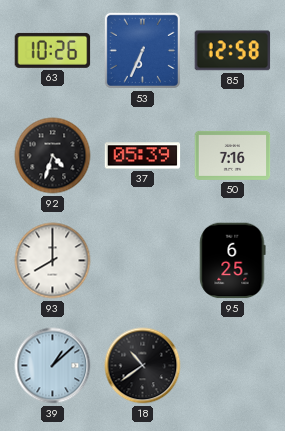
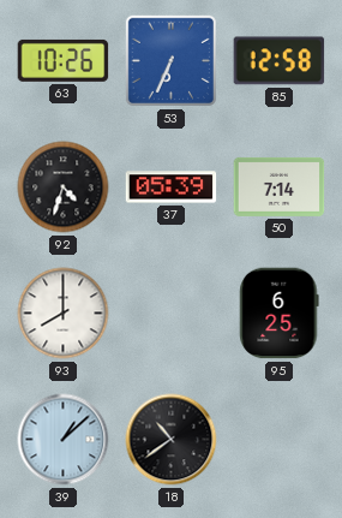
50: 7:16 -> 7:14 (280, 186)
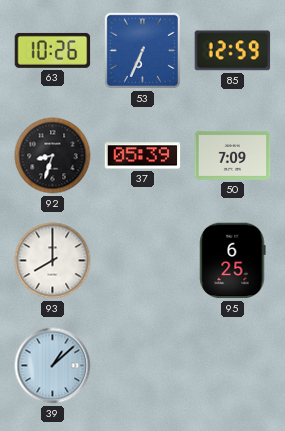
85: 12:58 -> 12:59 (233, 51)
92: 4:33 -> 8:33 (53, 156)
50: 7:14 -> 7:09 (233, 155)
18: 10:39 -> none (172, 440)
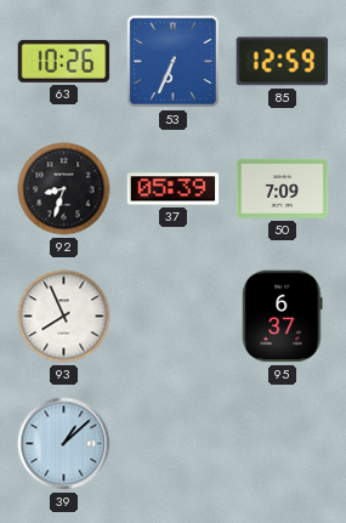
93: 8:00 -> 7:56 (64, 317)
95: 6:25 -> 6:37 (283, 317)
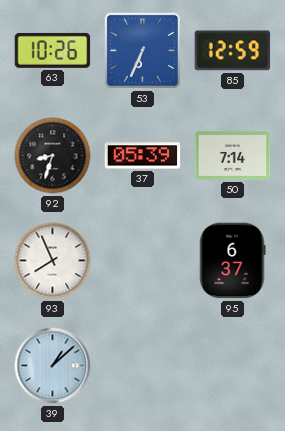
50: 7:09 -> 7:14 (233, 155)
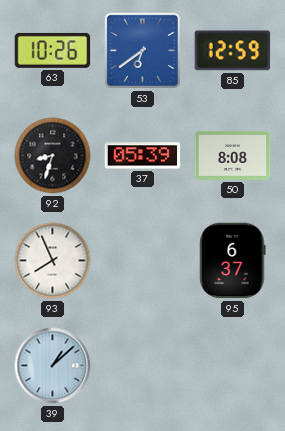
53: 6:34 -> 6:39 (142, 50)
50: 7:14 -> 8:08 (233, 155)
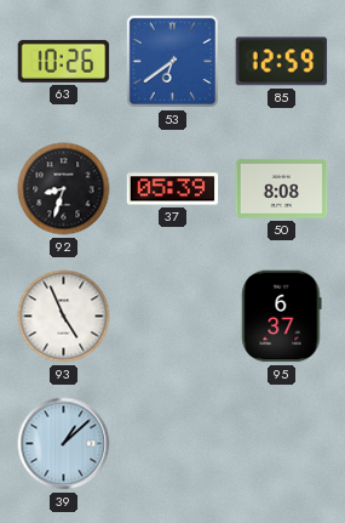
93: 7:56 -> 4:56 (64, 317)
